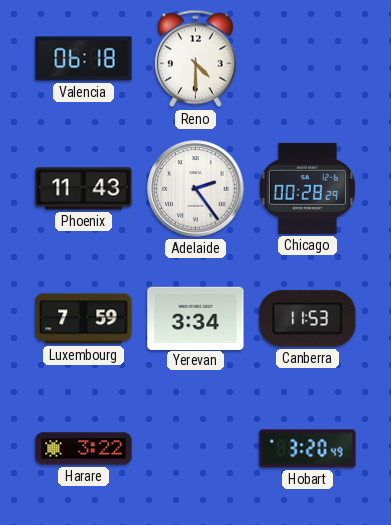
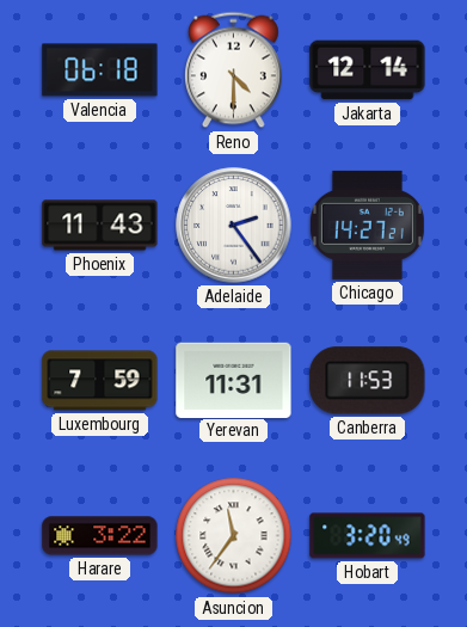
Jakarta: none -> 12:14 (368, 70)
Chicago: 00:28 -> 14:27 (367, 225)
Yerevan: 3:34 -> 11:31 (234, 380)
Asuncion: none -> 11:36 (234, 536)
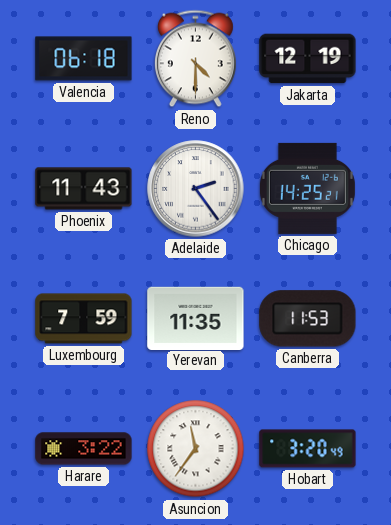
Jakarta: 12:14 -> 12:19 (308, 59)
Chicago: 14:27 -> 14:25 (307, 188)
Yerevan: 11:31 -> 11:35 (196, 318)
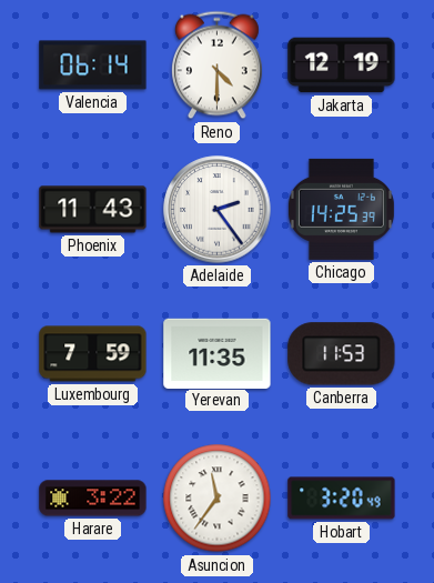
Valencia: 06:18 -> 06:14 (93, 66)
Chicago: 14:25:21 -> 14:25:39 (341, 209)
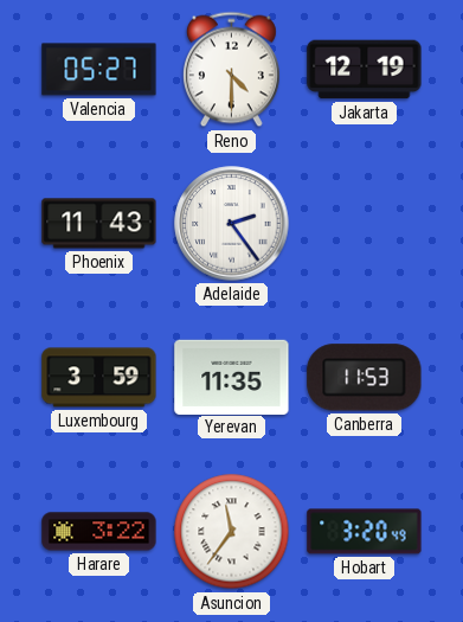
Valencia: 06:14 -> 05:27 (99, 70)
Chicago: 14:25 -> none (341, 209)
Luxembourg: 7:59 -> 3:59 (99, 378)
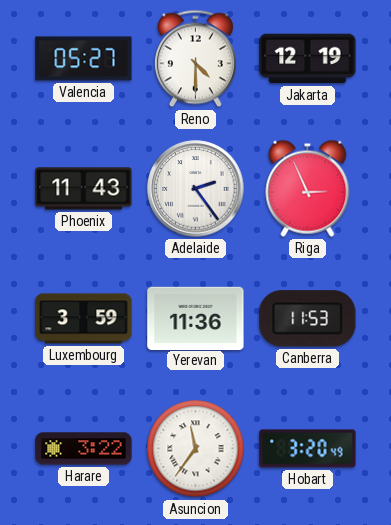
Riga: none -> 2:56 (308, 188)
Yerevan: 11:35 -> 11:36 (196, 318)
